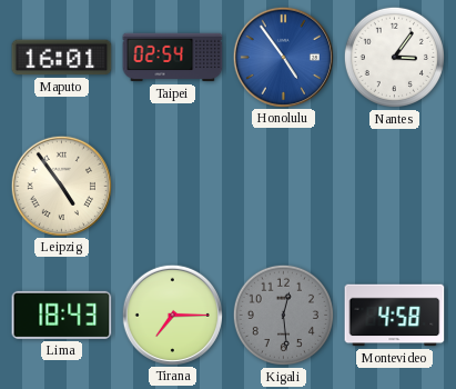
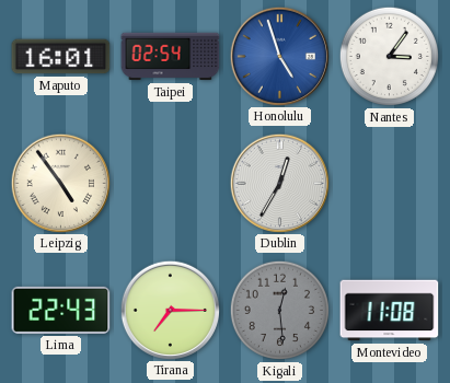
Honolulu: 4:54 -> 4:57 (279, 56)
Dublin: none -> 12:35 (279, 183)
Lima: 18:43 -> 22:43 (61, 310)
Montevideo: 4:58 -> 11:08 (390, 311)
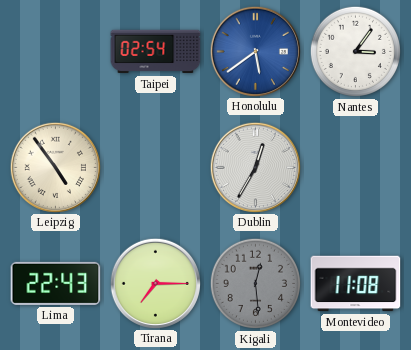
Maputo: 16:01 -> none (61, 57)
Honolulu: 4:57 -> 5:39 (255, 51)
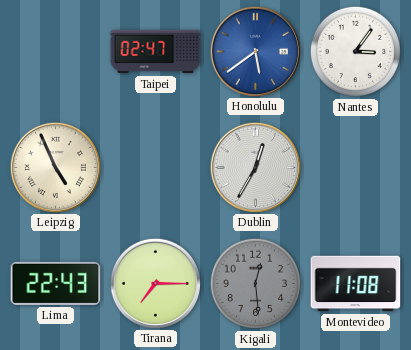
Taipei: 02:54 -> 02:47 (156, 52)
Leipzig: 4:54 -> 4:56 (55, 167)
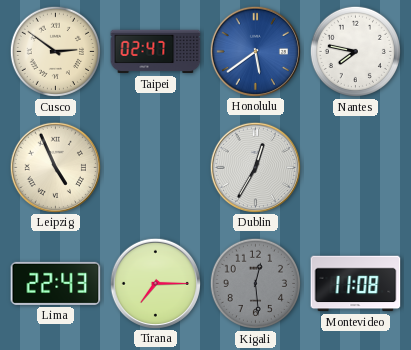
Cusco: none -> 2:51 (55, 51)
Nantes: 3:06 -> 7:47 (355, 51)
